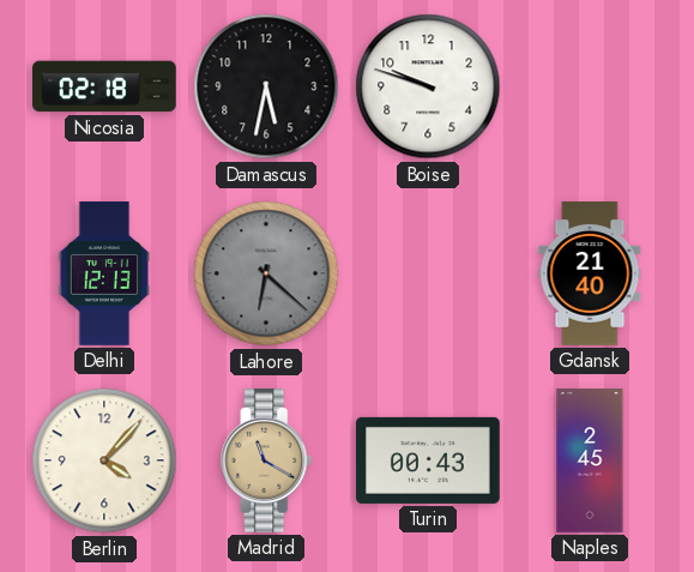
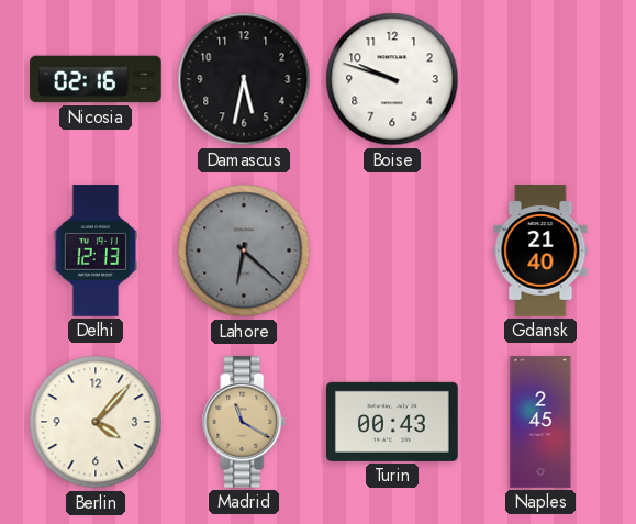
Nicosia: 02:18 -> 02:16 (96, 79)
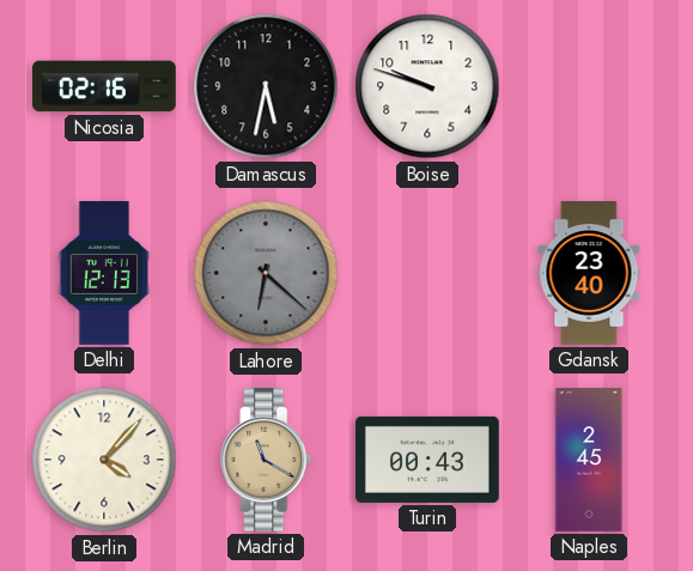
Gdansk: 21:40 -> 23:40 (589, 273)
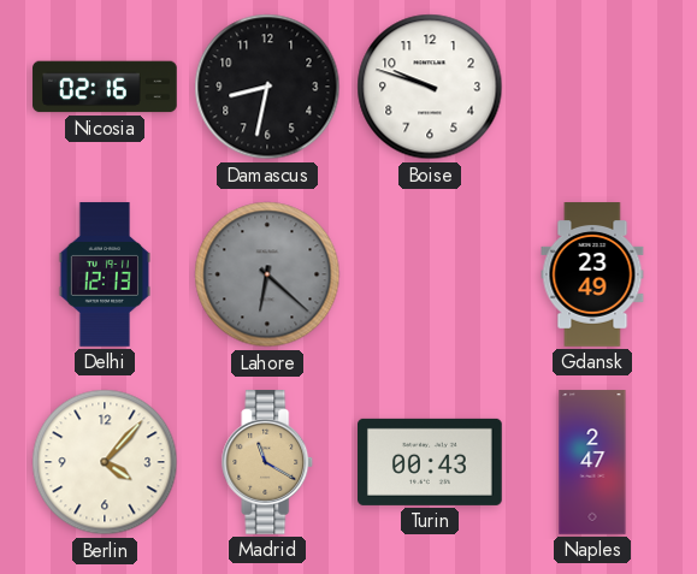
Damascus: 5:32 -> 8:32 (267, 87)
Gdansk: 23:40 -> 23:49 (592, 274)
Naples: 2:45 -> 2:47 (592, 462)
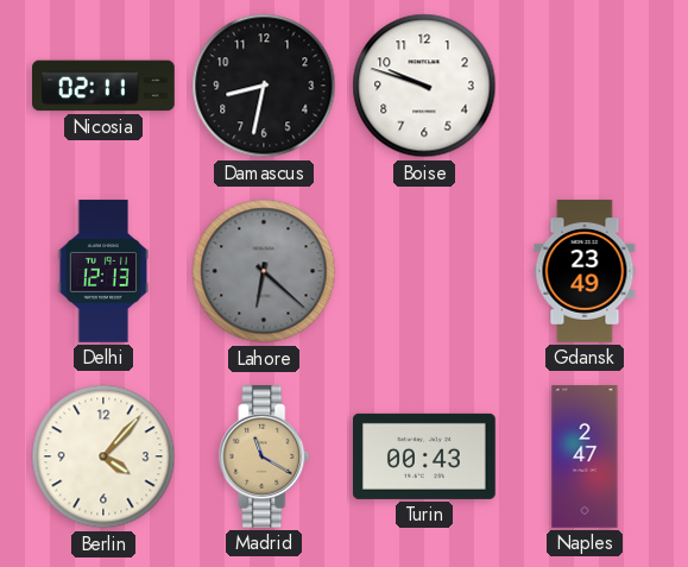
Nicosia: 02:16 -> 02:11 (103, 86)
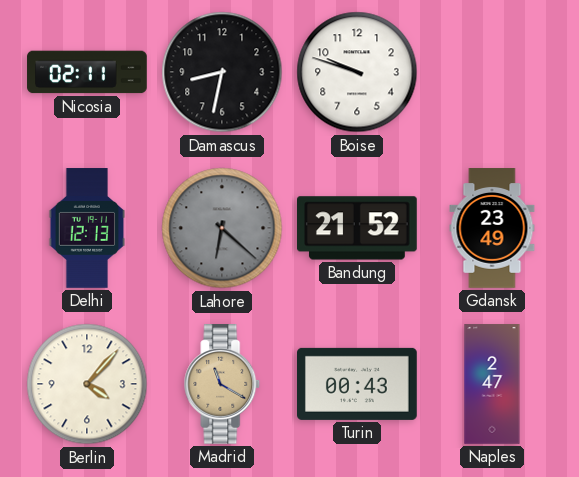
Bandung: none -> 21:52 (358, 228)
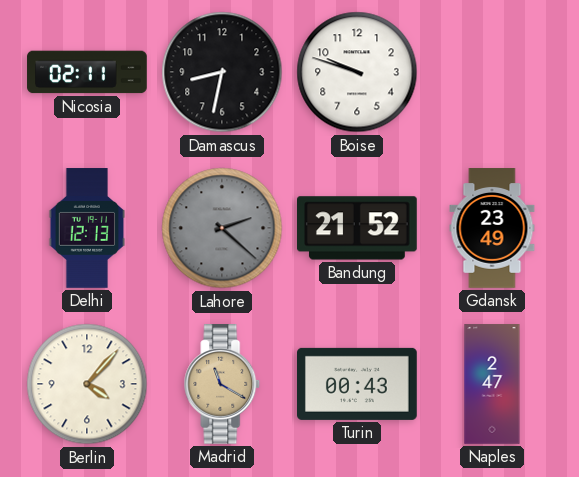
Lahore: 6:22 -> 2:22 (222, 228)
